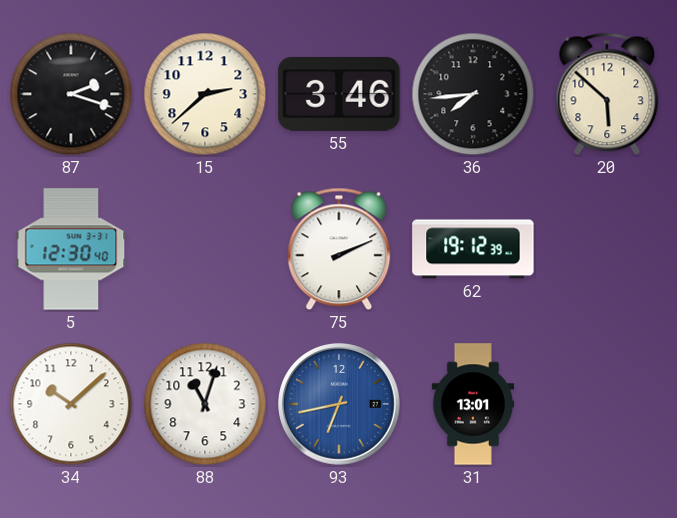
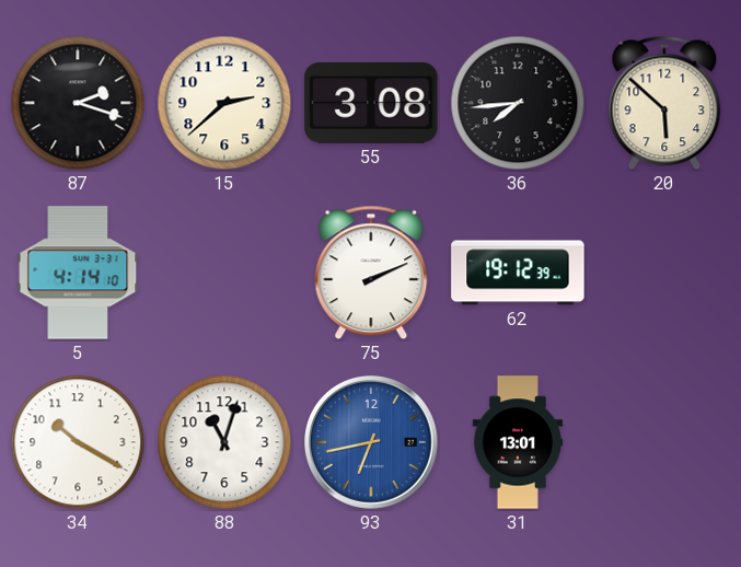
55: 3:46 -> 3:08 (371, 103)
5: 12:30 -> 4:14 (78, 273)
34: 10:08 -> 10:20 (78, 442)
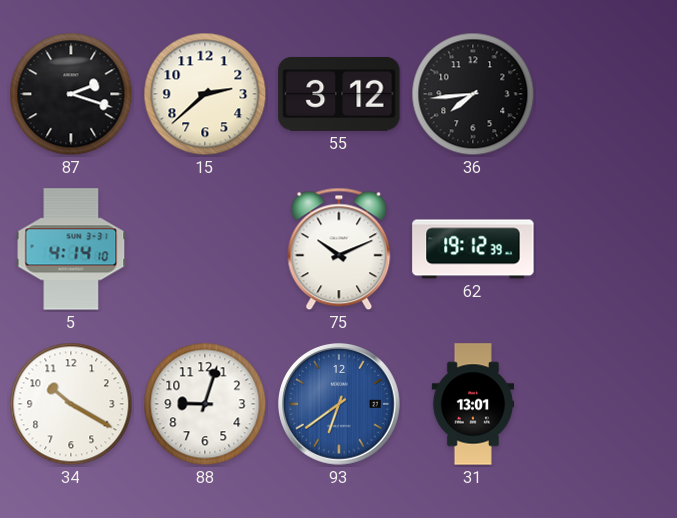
55: 3:08 -> 3:12 (339, 94)
20: 5:52 -> none (664, 103)
75: 2:11 -> 10:11 (339, 249)
88: 11:03 -> 9:03 (205, 404)
93: 6:43 -> 6:39 (340, 405)
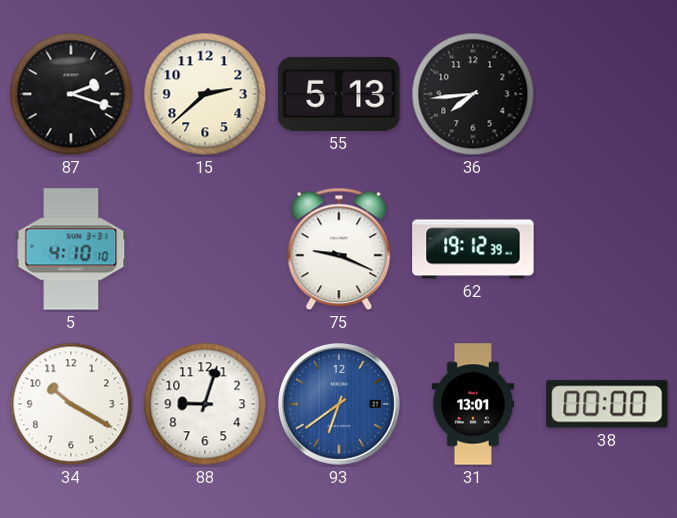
55: 3:12 -> 5:13 (339, 94)
5: 4:14 -> 4:10 (71, 249)
75: 10:11 -> 9:19 (339, 249)
38: none -> 00:00 (607, 404)
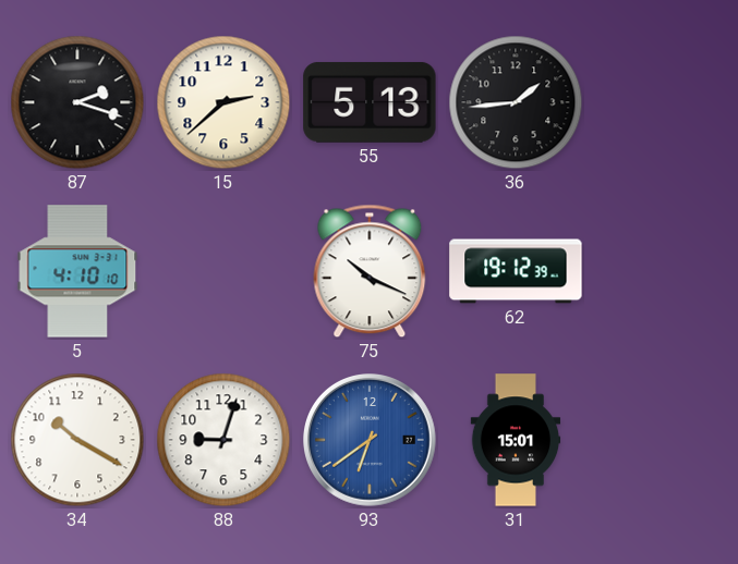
36: 7:44 -> 1:44 (516, 102)
75: 9:19 -> 10:19 (370, 271)
31: 13:01 -> 15:01 (516, 440)
38: 00:00 -> none (607, 404)
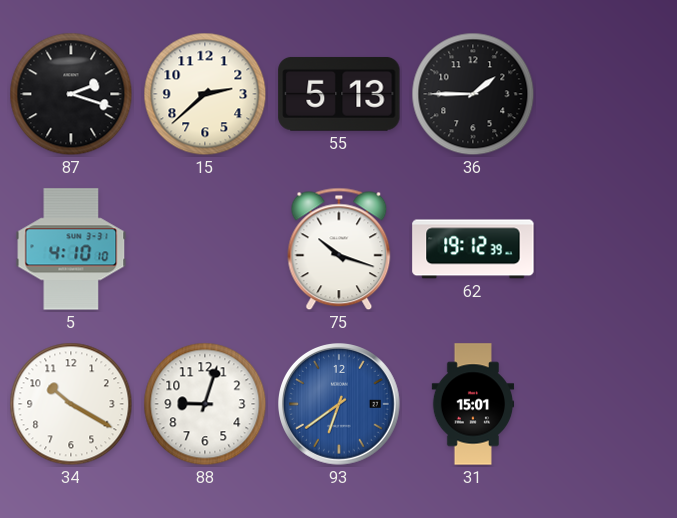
36: 1:44 -> 1:45 (473, 94)
75: 10:19 -> 10:18 (339, 249)
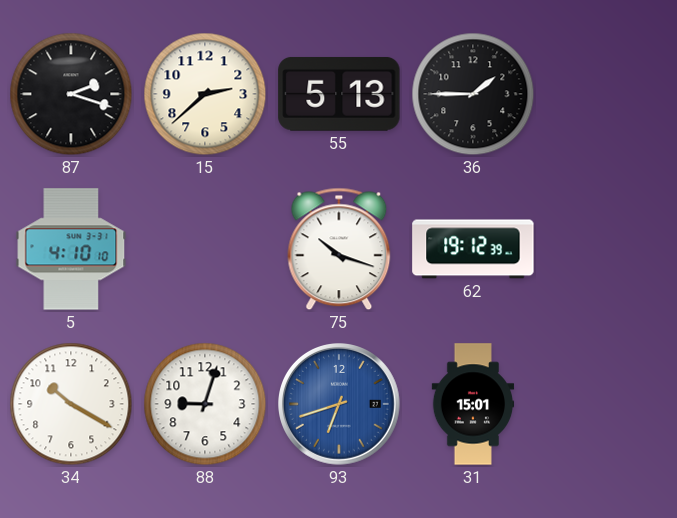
93: 6:39 -> 6:42 (340, 405)
